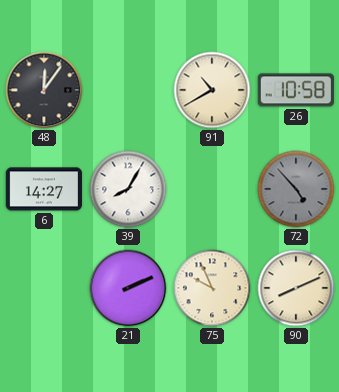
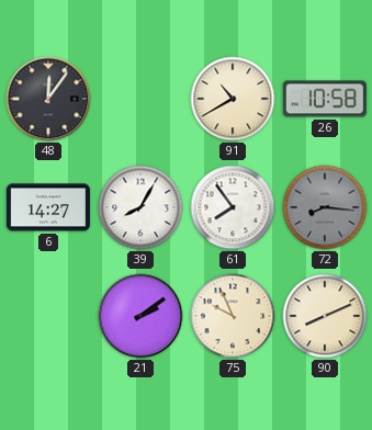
61: none -> 7:54 (233, 207)
72: 4:53 -> 8:16 (325, 207)
21: 2:11 -> 2:09 (140, 316)
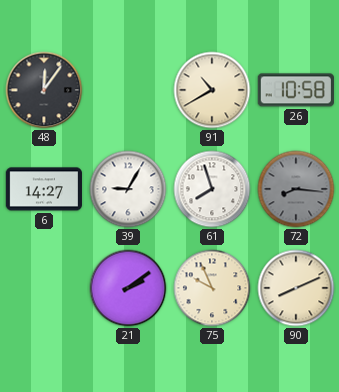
39: 8:05 -> 9:05 (128, 189)
61: 7:54 -> 7:57 (212, 189)
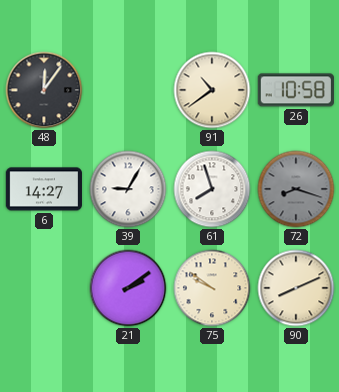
91: 10:40 -> 10:39 (212, 90)
72: 8:16 -> 8:18 (296, 189)
75: 9:56 -> 9:51 (212, 288)
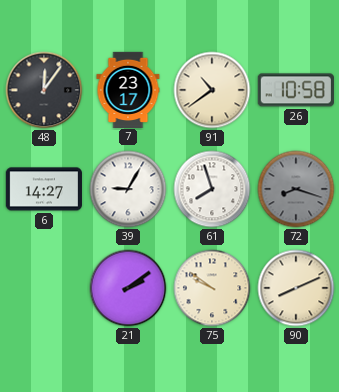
7: none -> 23:17 (128, 89)
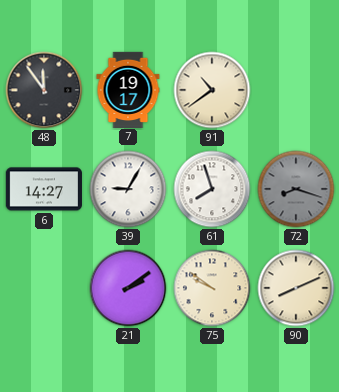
48: 12:06 -> 11:54 (44, 90)
7: 23:17 -> 19:17 (128, 89)
26: 10:58 -> none (296, 90)
